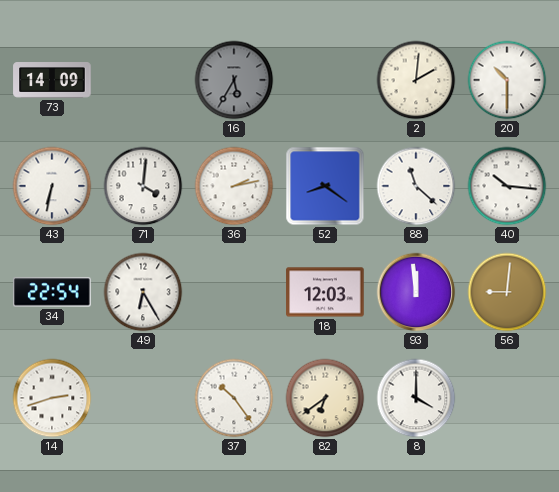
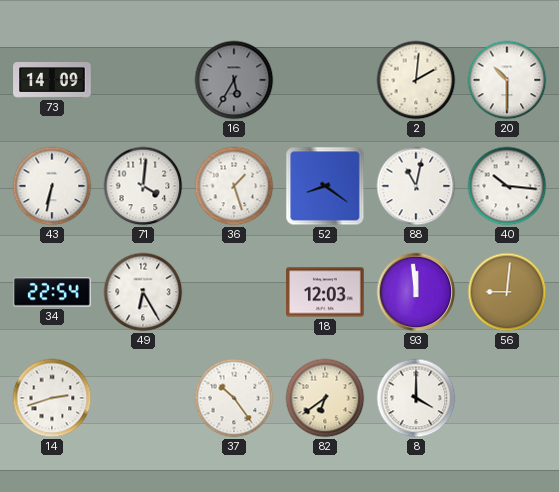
36: 2:13 -> 1:27 (234, 186)
88: 11:22 -> 11:02 (416, 186)
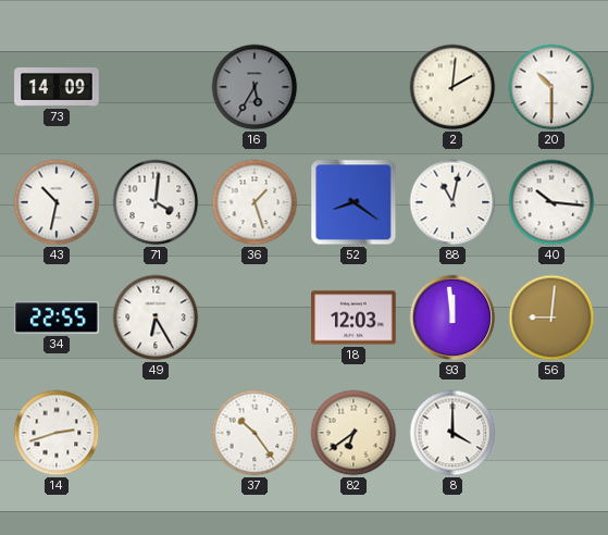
43: 6:32 -> 10:32 (57, 202)
34: 22:54 -> 22:55 (57, 318)
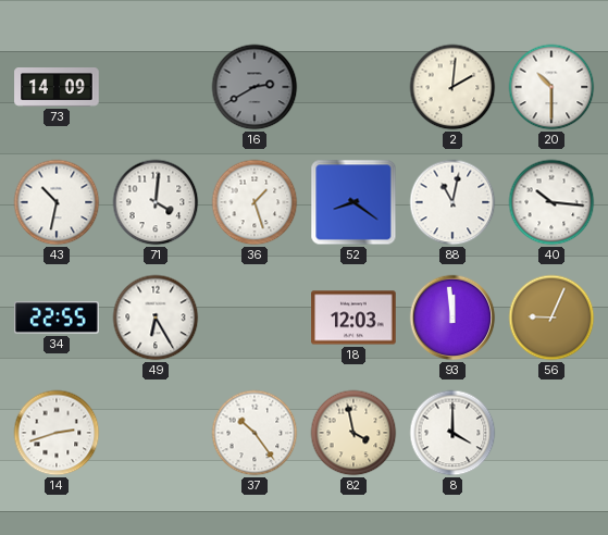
16: 5:35 -> 2:40 (255, 87)
56: 9:01 -> 9:04 (551, 318)
82: 6:39 -> 3:58 (353, 433)
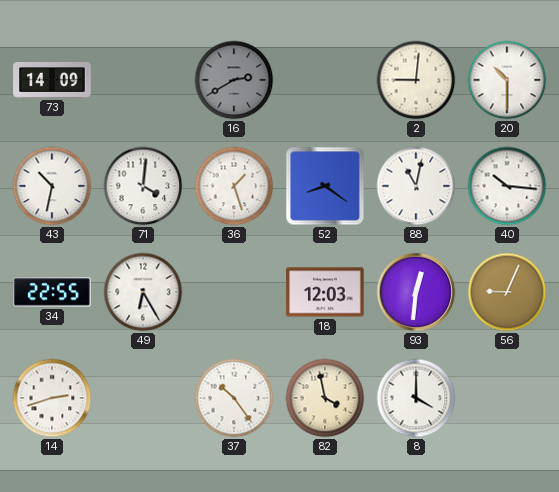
2: 2:01 -> 9:01 (416, 80)
93: 11:59 -> 12:31 (416, 292)
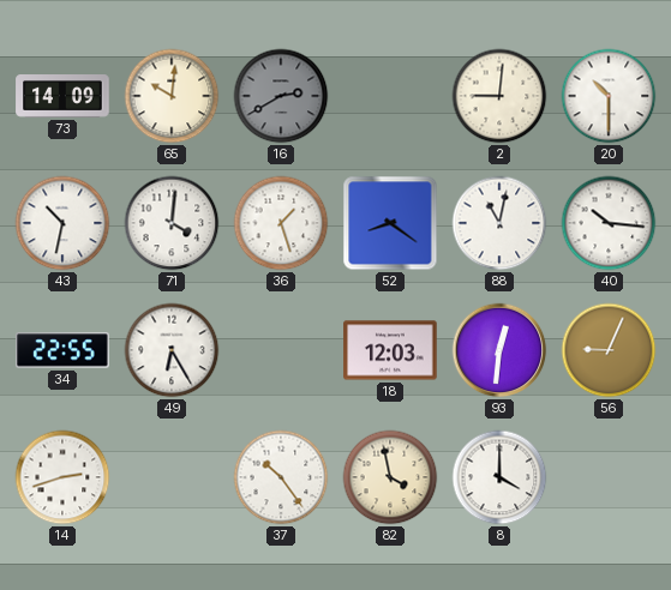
65: none -> 10:01 (172, 96)
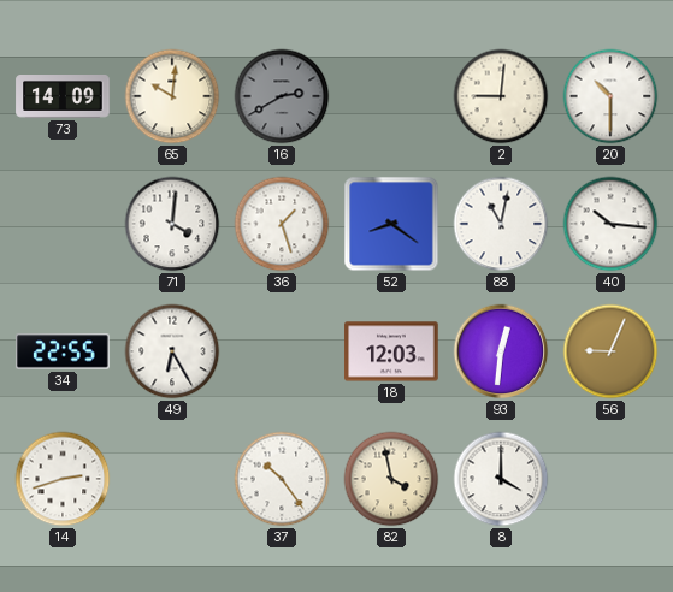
43: 10:32 -> none (62, 223)
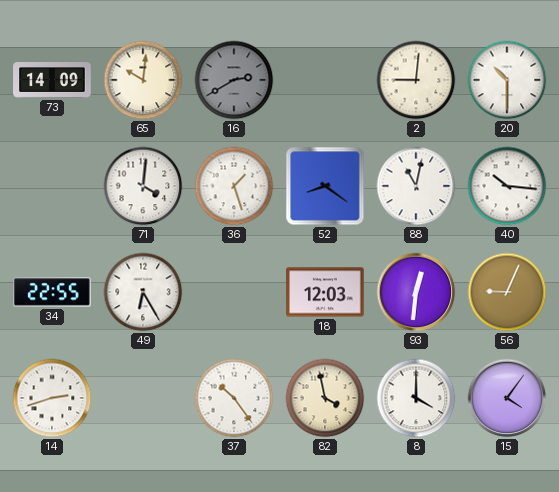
15: none -> 4:06 (507, 398)
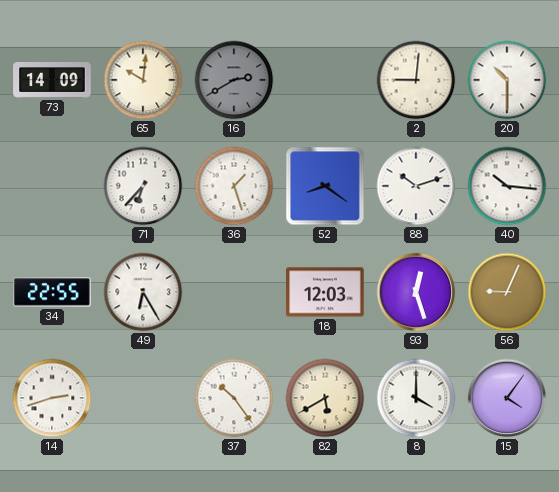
71: 4:01 -> 6:37 (143, 186)
88: 11:02 -> 10:12 (416, 186)
93: 12:31 -> 12:27 (416, 292)
82: 3:58 -> 5:40 (325, 398)
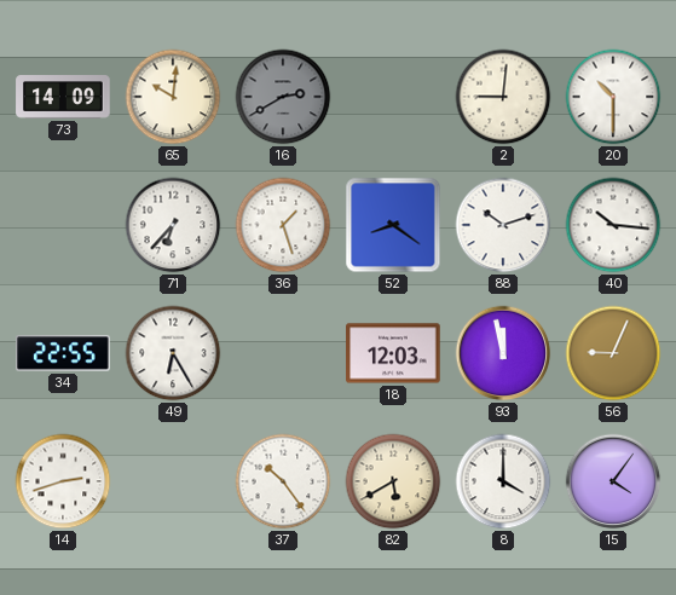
93: 12:27 -> 11:58 (503, 353)
